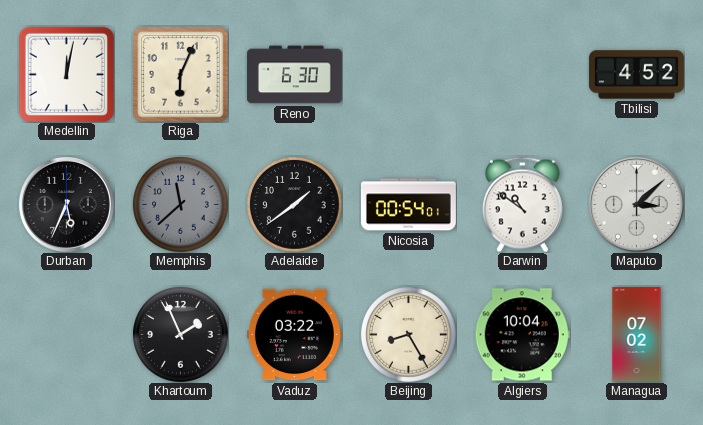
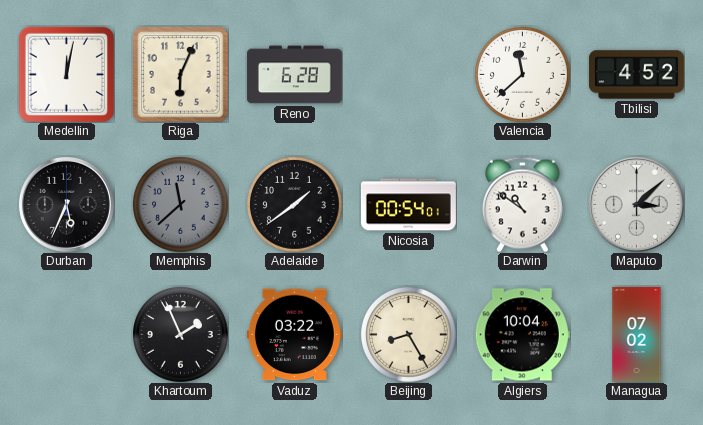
Reno: 6:30 -> 6:28 (294, 75)
Valencia: none -> 11:38 (523, 75)
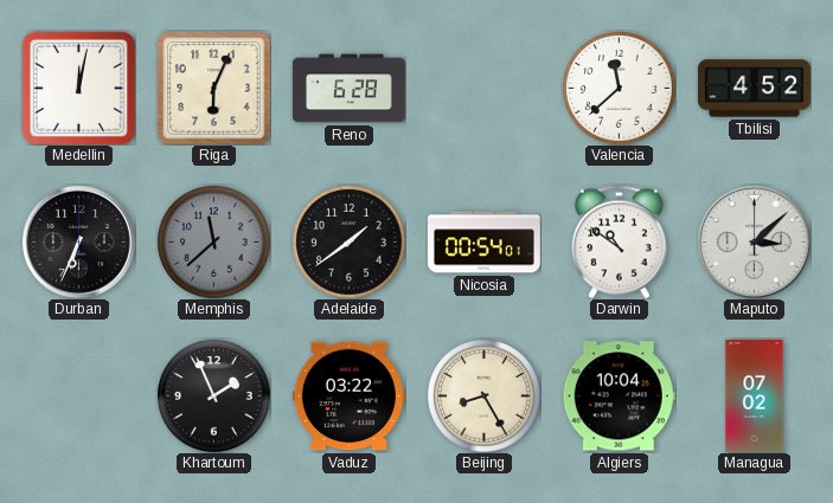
Durban: 5:34 -> 6:34 (78, 241)
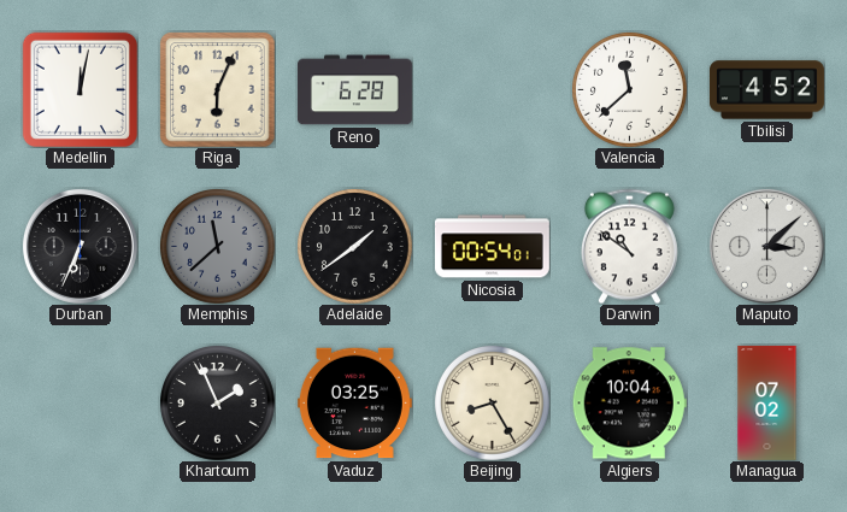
Vaduz: 03:22 -> 03:25 (354, 404)
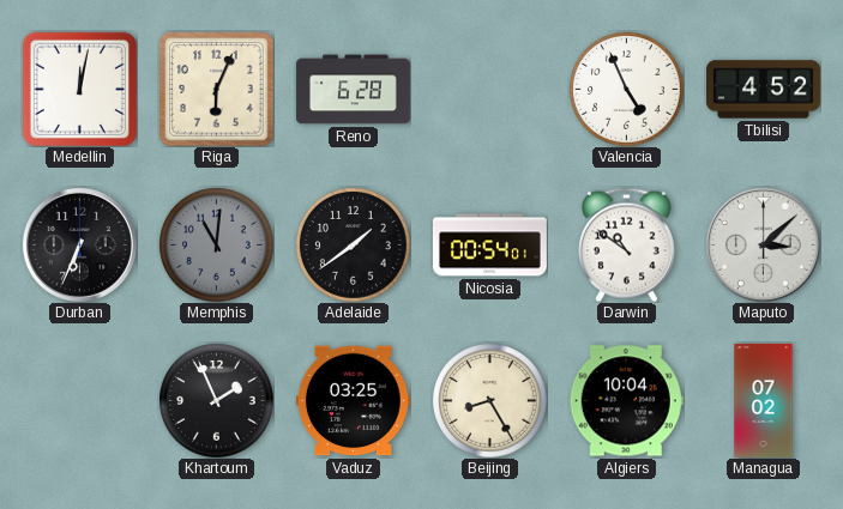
Valencia: 11:38 -> 4:56 (627, 90)
Memphis: 11:38 -> 11:01 (217, 246)
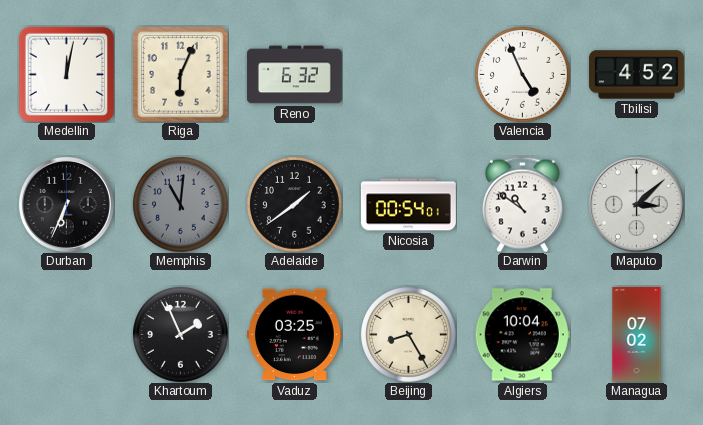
Reno: 6:28 -> 6:32 (294, 75)
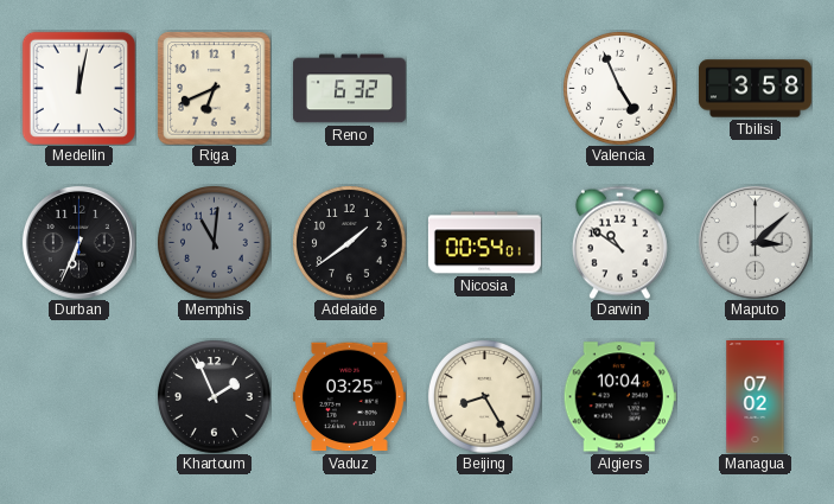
Riga: 6:04 -> 6:41 (214, 88)
Tbilisi: 4:52 -> 3:58 (755, 89)
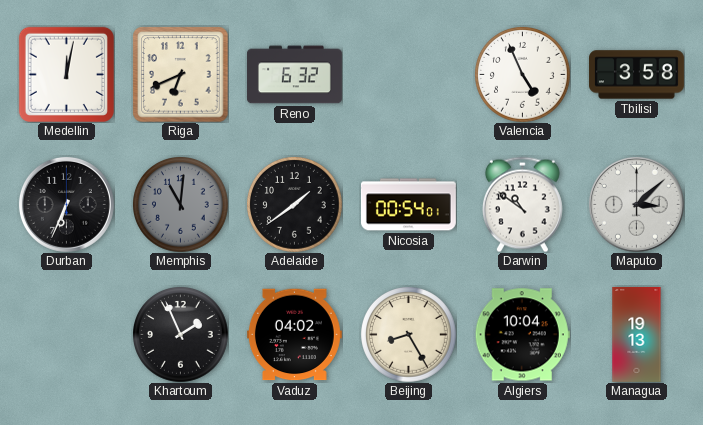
Vaduz: 03:25 -> 04:02 (294, 335)
Managua: 07:02 -> 19:13 (637, 334)
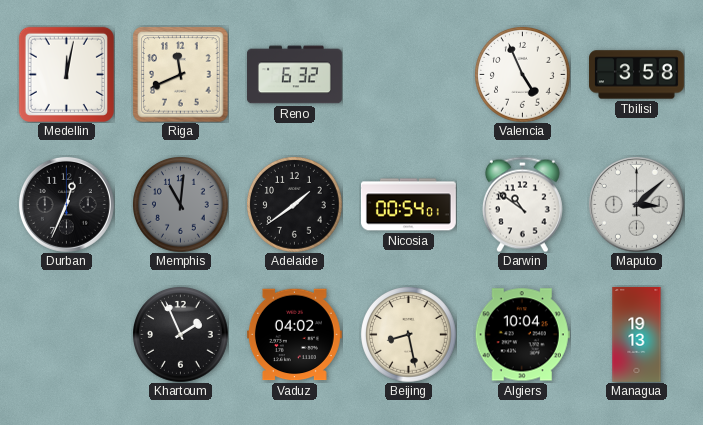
Riga: 6:41 -> 11:41 (180, 74)
Durban: 6:34 -> 12:34 (66, 204)
Beijing: 8:25 -> 8:28 (409, 335)
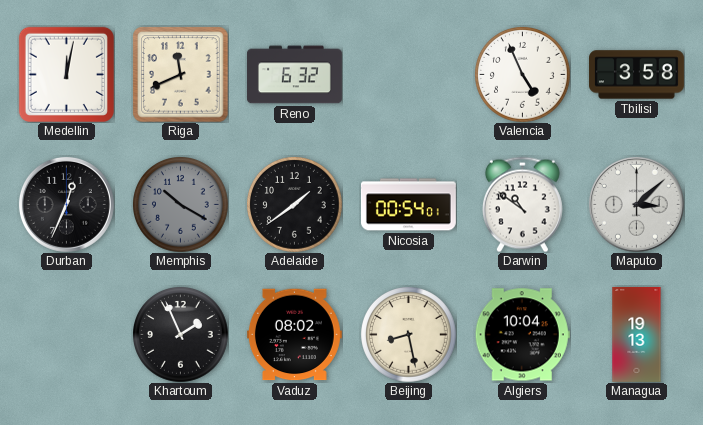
Memphis: 11:01 -> 10:20 (181, 205)
Vaduz: 04:02 -> 08:02 (294, 335)
